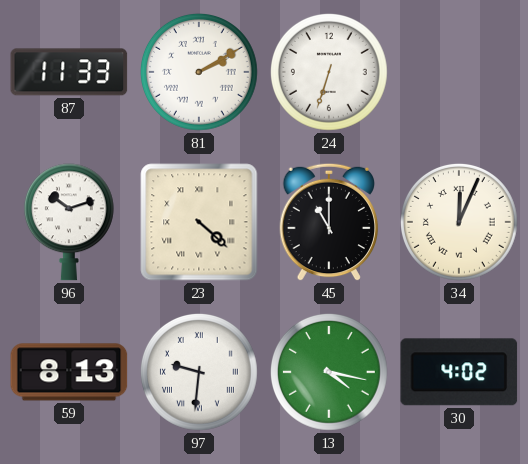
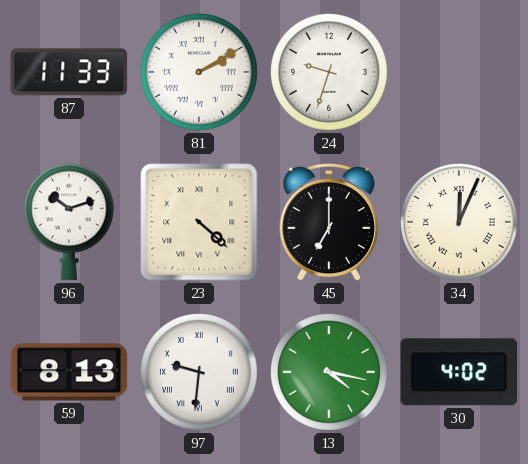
24: 6:33 -> 9:33 (329, 72)
45: 11:00 -> 7:00 (328, 222)
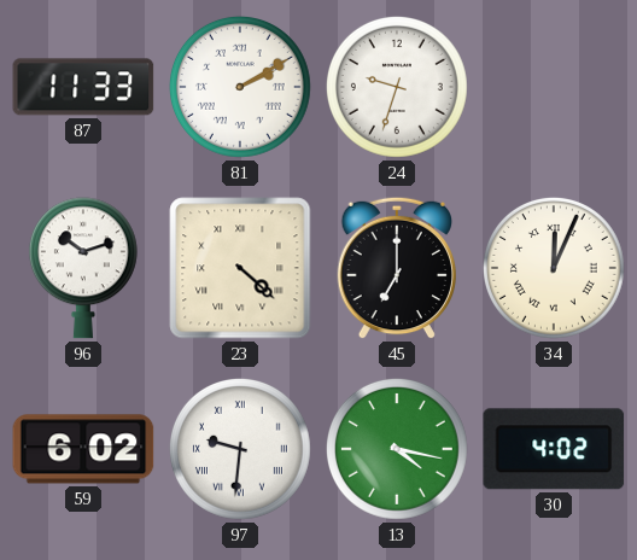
59: 8:13 -> 6:02 (83, 449)
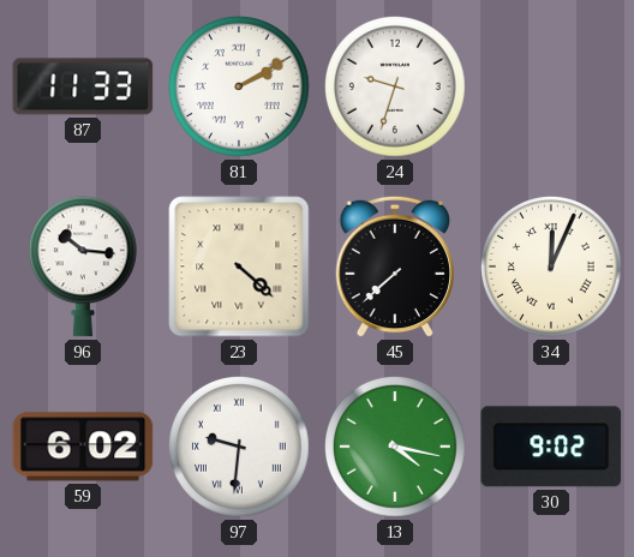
96: 10:12 -> 10:16 (83, 266)
45: 7:00 -> 7:38 (394, 266)
30: 4:02 -> 9:02 (551, 447)
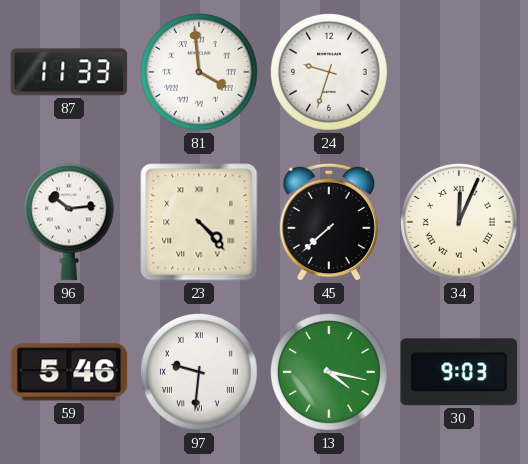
81: 2:10 -> 3:59 (199, 72)
96: 10:16 -> 10:14 (69, 222)
23: 4:22 -> 4:23 (199, 222)
59: 6:02 -> 5:46 (69, 372)
30: 9:02 -> 9:03 (459, 372)
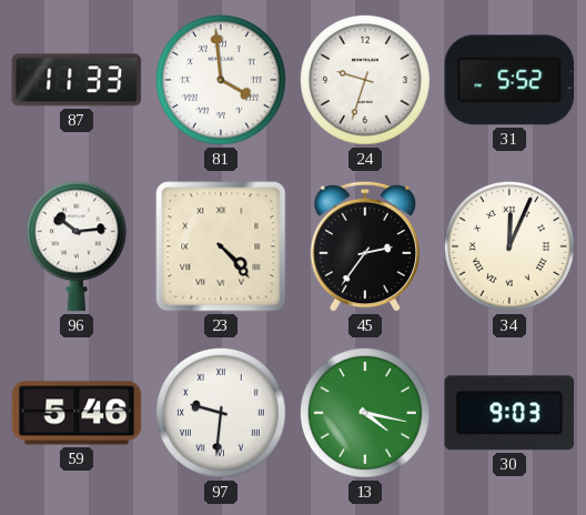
31: none -> 5:52 (509, 80)
45: 7:38 -> 2:36 (364, 246)
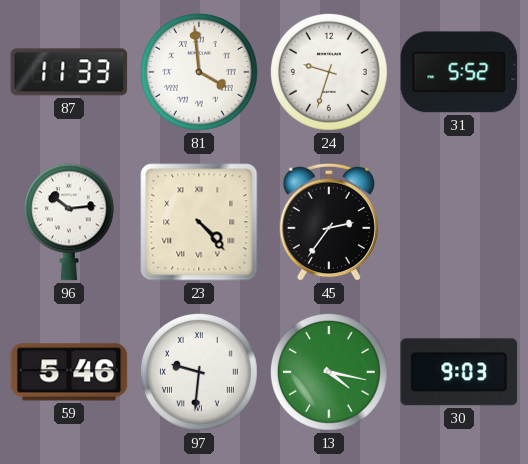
34: 12:04 -> none (509, 246)
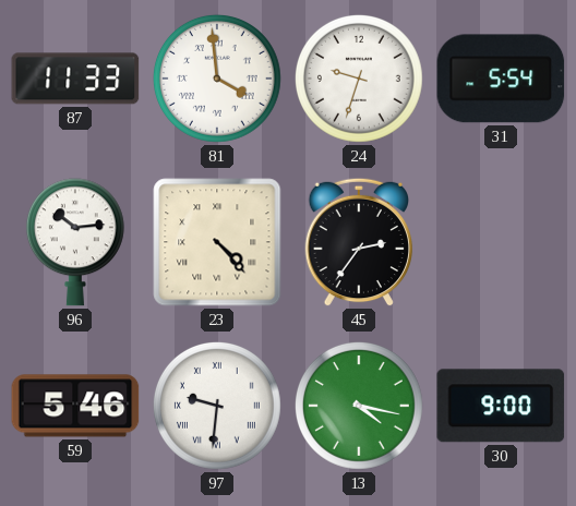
31: 5:52 -> 5:54 (501, 79)
30: 9:03 -> 9:00 (501, 406)
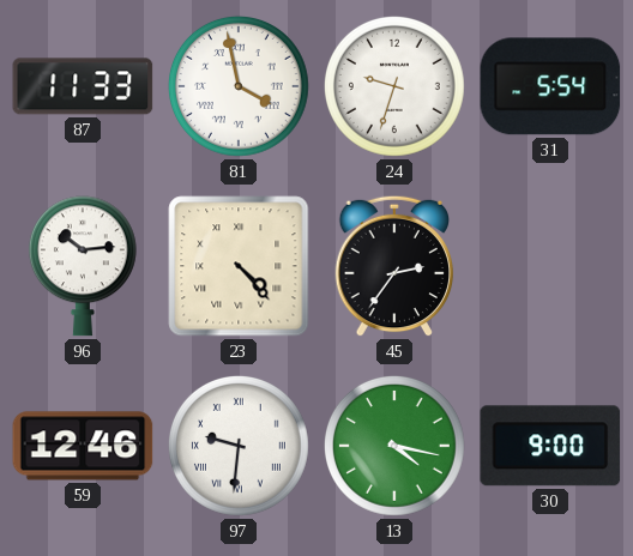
81: 3:59 -> 3:58 (239, 86)
59: 5:46 -> 12:46 (83, 446)
